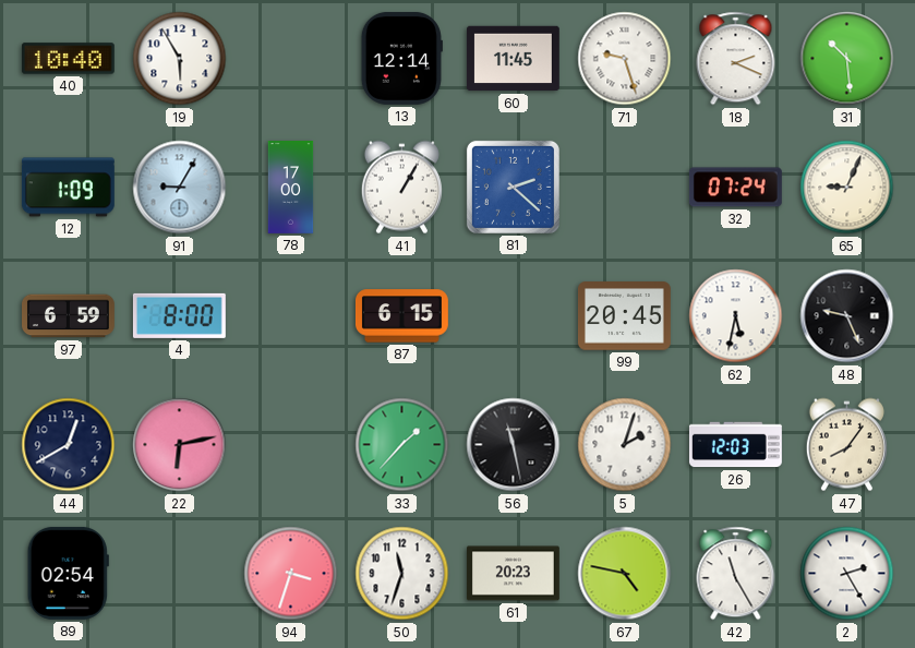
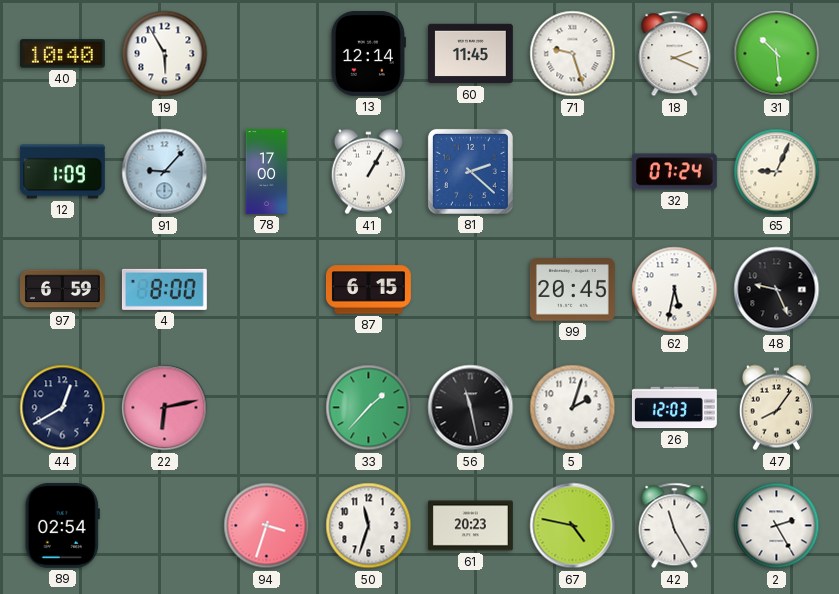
91: 9:05 -> 9:07 (165, 172)
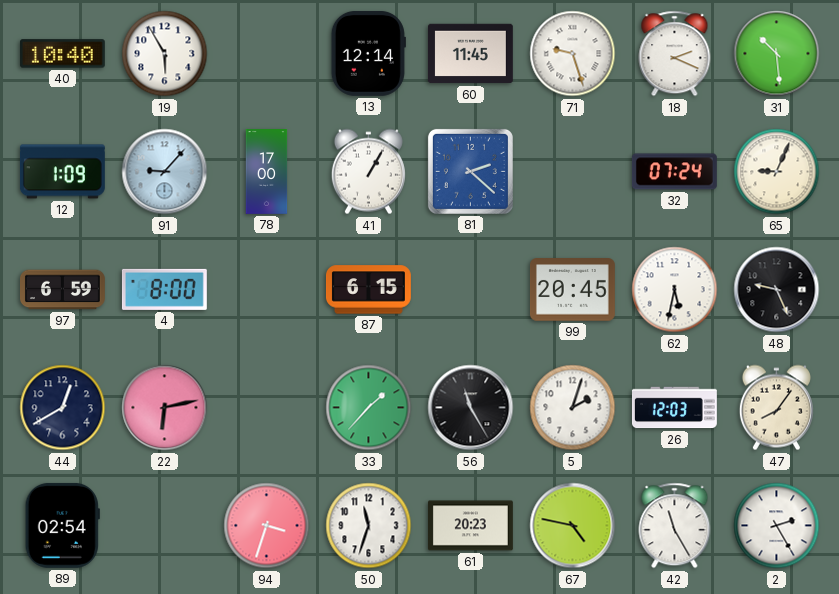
56: 11:28 -> 11:25 (471, 408)
